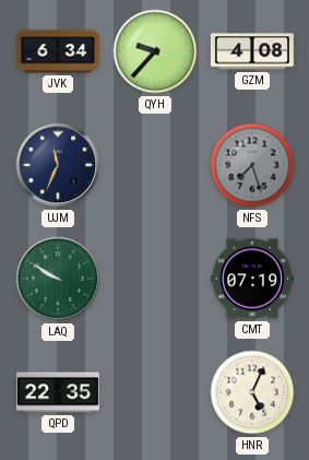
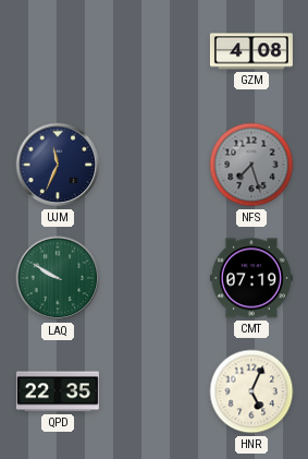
JVK: 6:34 -> none (58, 51)
QYH: 9:37 -> none (155, 51)
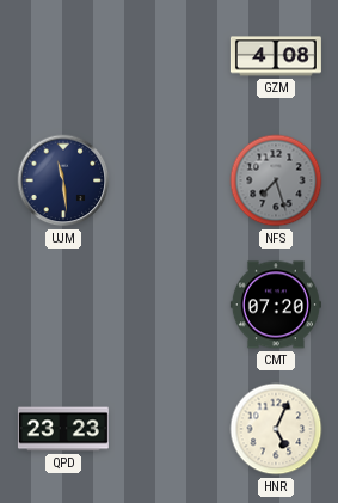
UJM: 11:34 -> 11:29 (63, 180)
LAQ: 9:50 -> none (58, 278)
CMT: 07:19 -> 07:20 (276, 305)
QPD: 22:35 -> 23:23 (63, 429)
